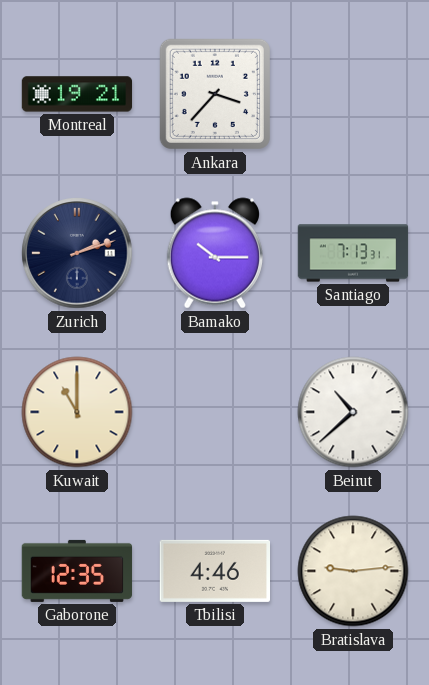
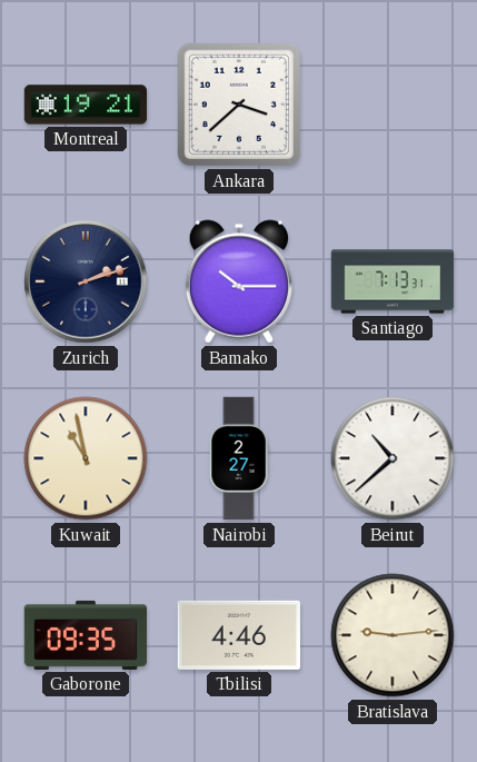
Ankara: 3:37 -> 3:38 (239, 105)
Kuwait: 11:00 -> 10:58 (86, 458)
Nairobi: none -> 2:27 (239, 458)
Gaborone: 12:35 -> 09:35 (86, 635)
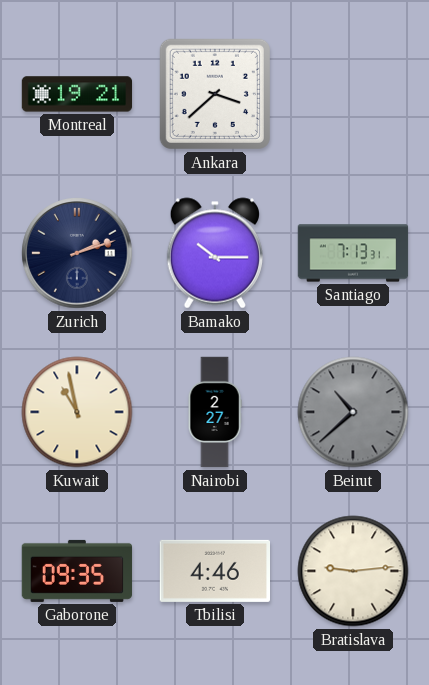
Beirut dial: white -> grey (353, 412)
